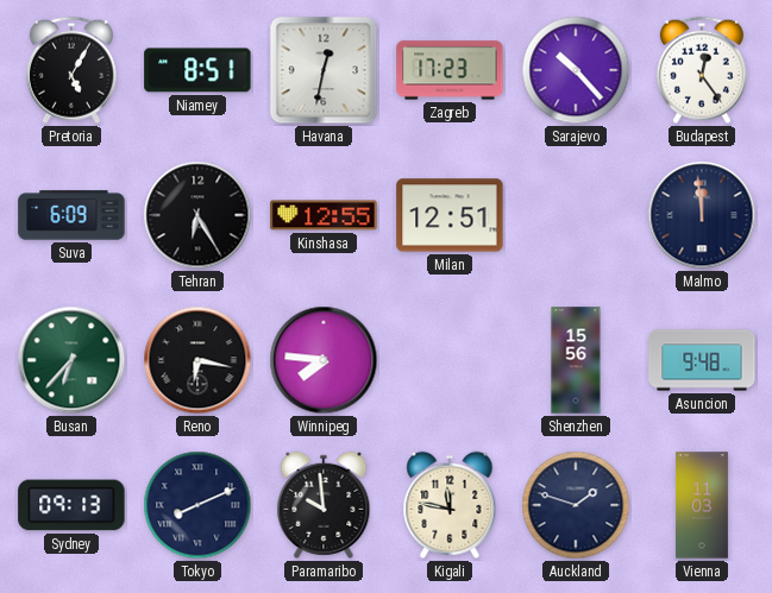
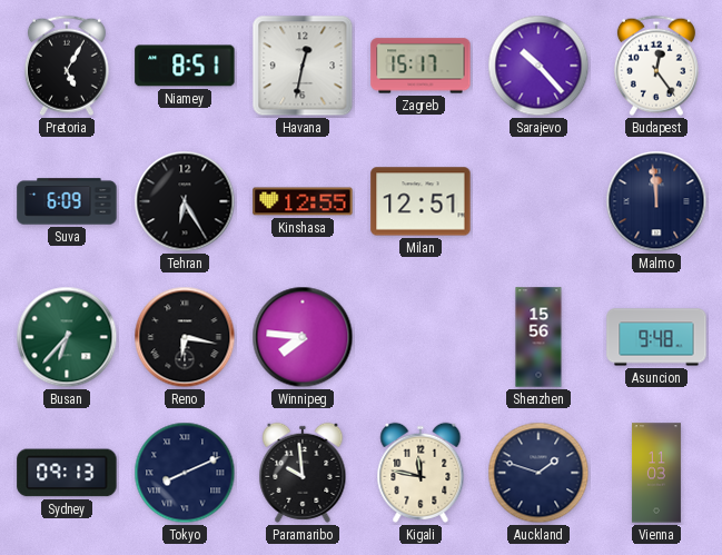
Zagreb: 17:23 -> 15:17 (421, 66)
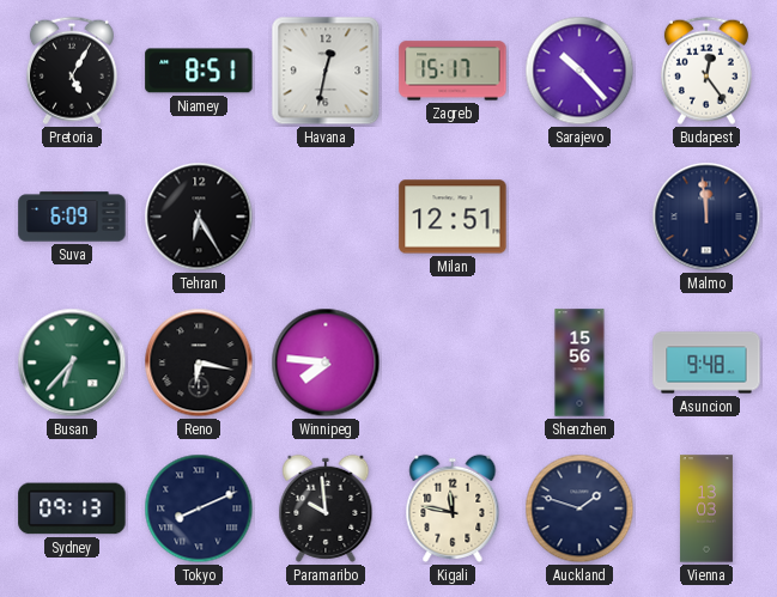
Kinshasa: 12:55 -> none (303, 201)
Vienna: 11:03 -> 13:03 (706, 508)
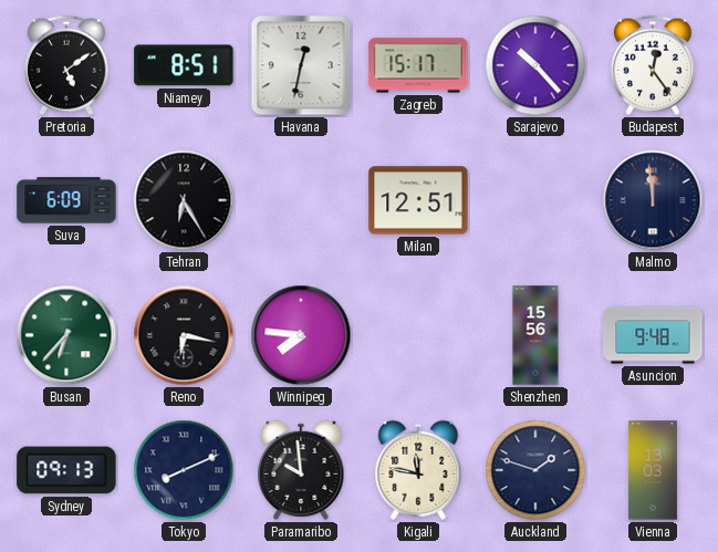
Pretoria: 5:05 -> 5:09 (66, 65)
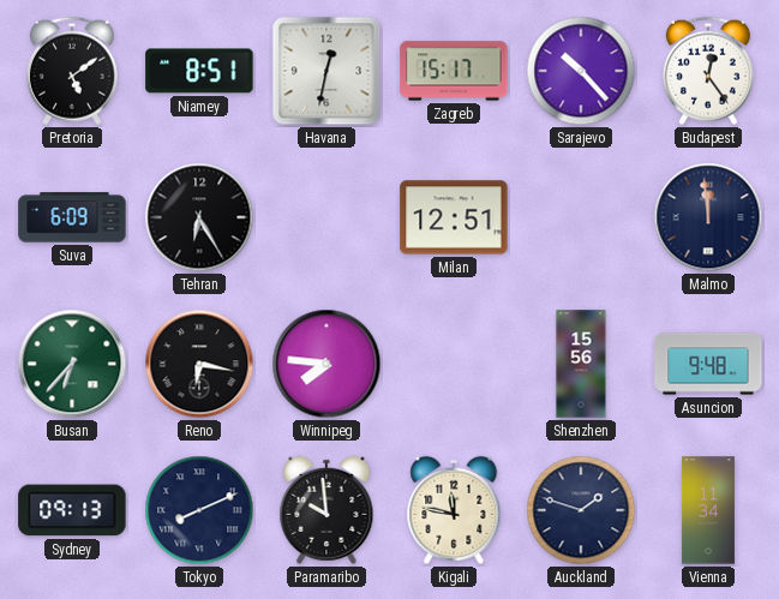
Vienna: 13:03 -> 11:34 (708, 510)
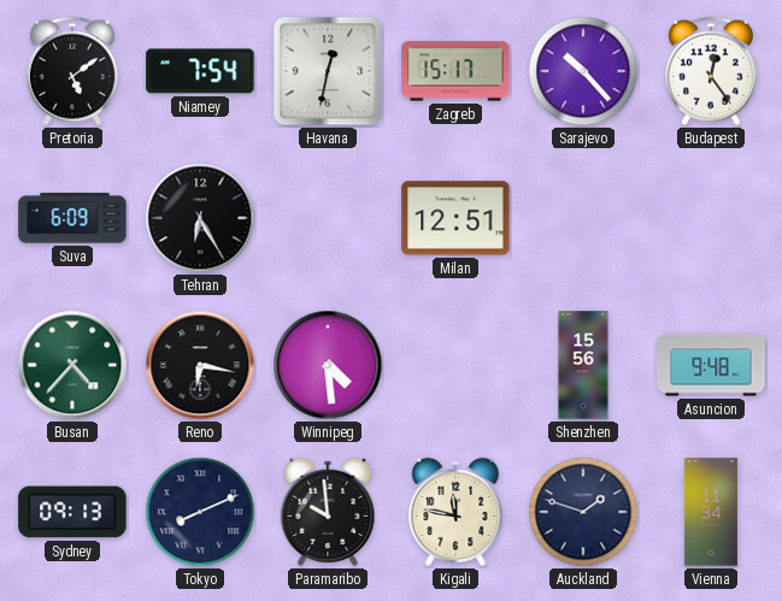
Niamey: 8:51 -> 7:54 (200, 71)
Malmo: 11:59 -> none (708, 217)
Busan: 6:37 -> 4:37 (72, 365)
Winnipeg: 7:46 -> 4:29 (328, 365)
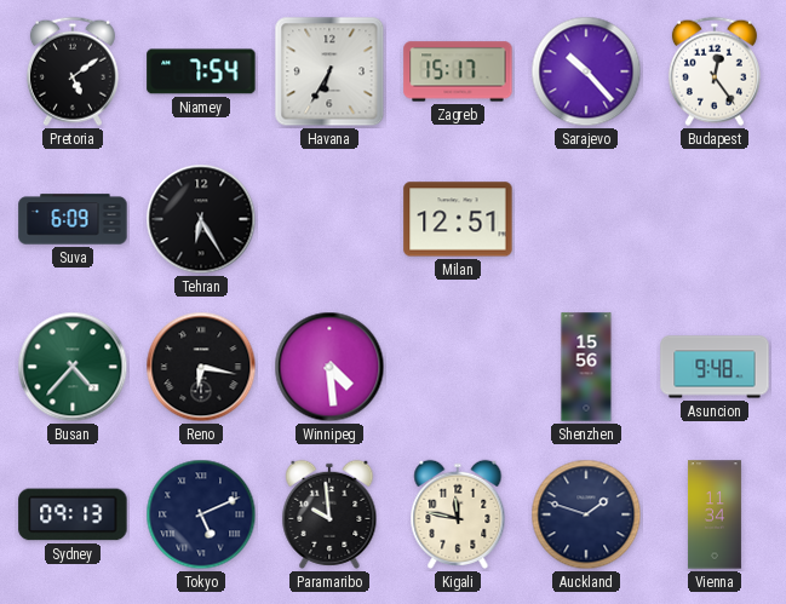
Havana: 12:32 -> 6:35 (329, 71)
Tokyo: 8:11 -> 5:11 (201, 514)
